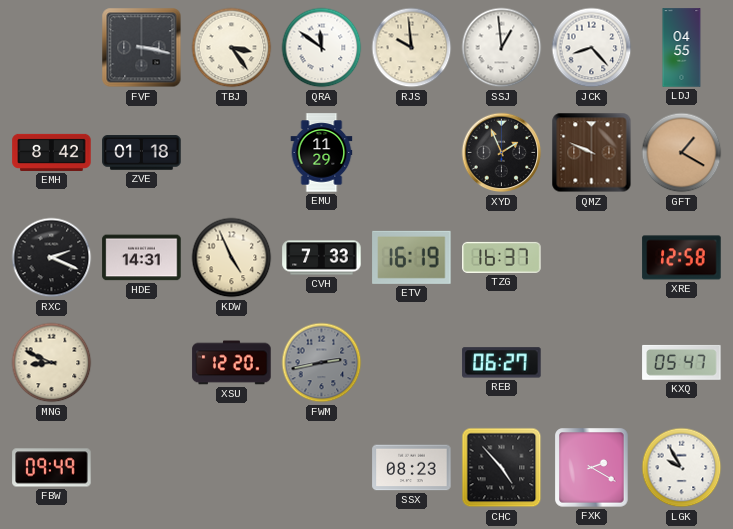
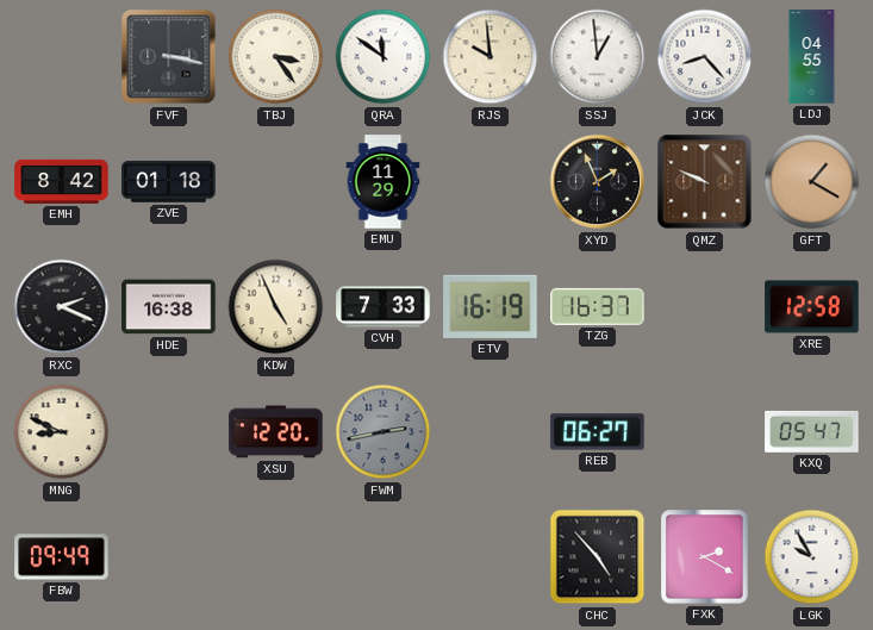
HDE: 14:31 -> 16:38 (169, 307)
SSX: 08:23 -> none (412, 468)
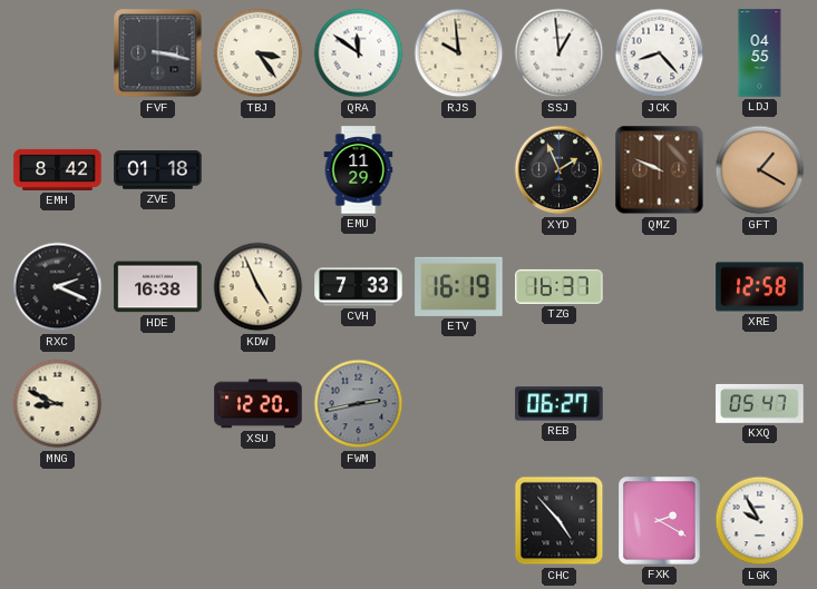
FBW: 09:49 -> none (62, 557)
